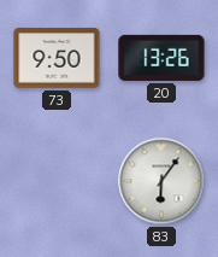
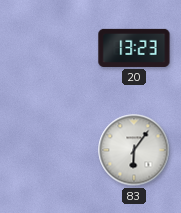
73: 9:50 -> none (57, 58)
20: 13:26 -> 13:23 (134, 48)
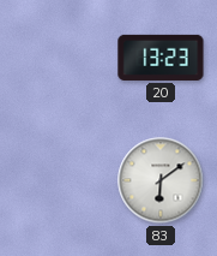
83: 6:06 -> 6:09 (161, 180)
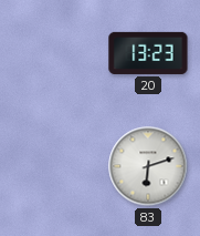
83: 6:09 -> 6:12 (148, 166)
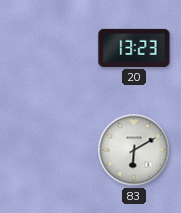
83: 6:12 -> 6:10 (134, 150)
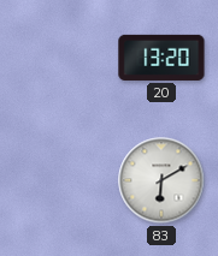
20: 13:23 -> 13:20 (161, 58)
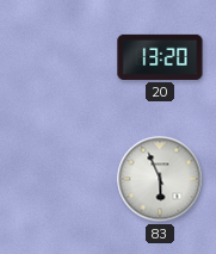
83: 6:10 -> 5:56 (160, 179)
